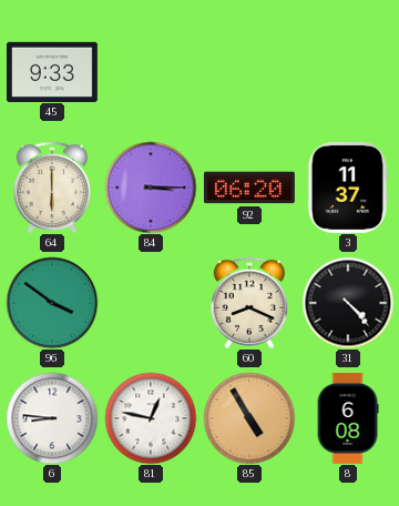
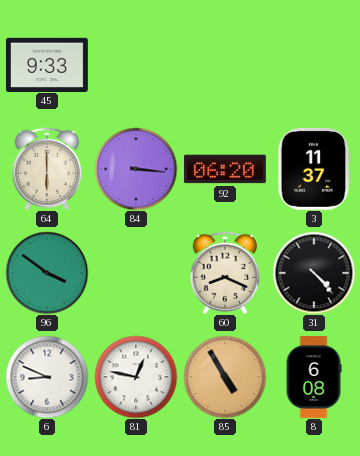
84: 3:15 -> 3:16 (136, 169)
6: 8:46 -> 8:49 (47, 377)
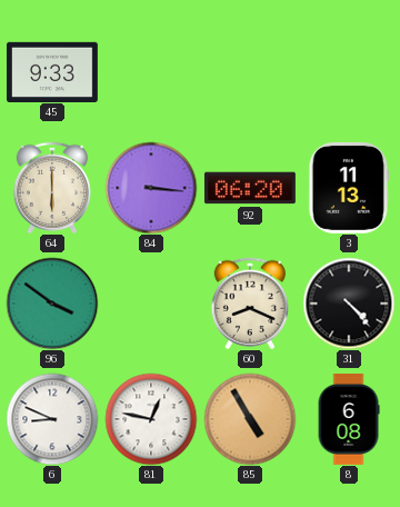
3: 11:37 -> 11:13 (349, 188)
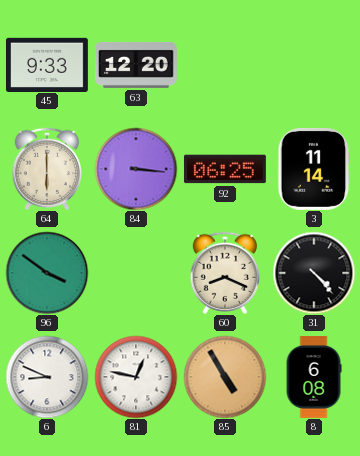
63: none -> 12:20 (136, 65)
92: 06:20 -> 06:25 (225, 169)
3: 11:13 -> 11:14 (314, 169)
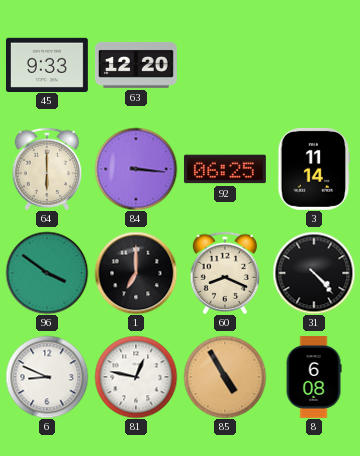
1: none -> 7:00 (136, 273)
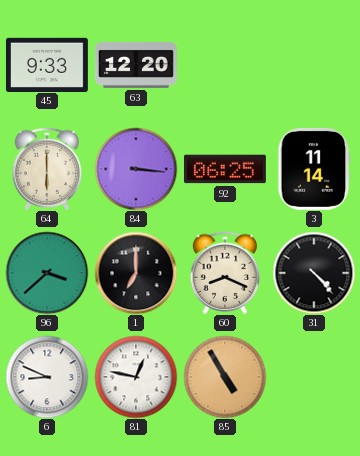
96: 3:51 -> 3:38 (47, 273)
8: 6:08 -> none (314, 378)
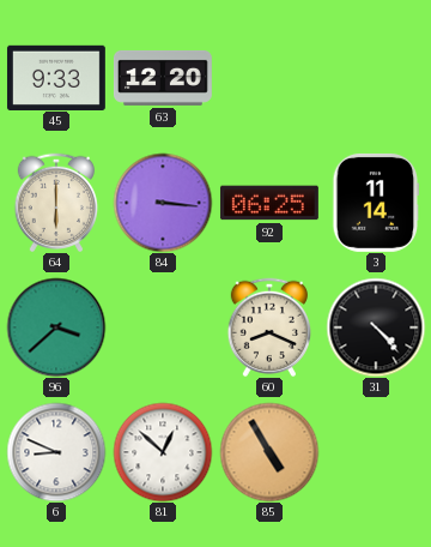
1: 7:00 -> none (136, 273)
81: 12:47 -> 12:52 (163, 452)
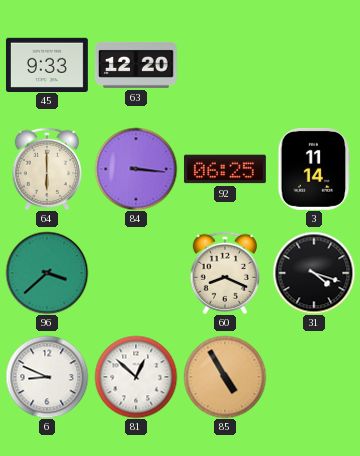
31: 4:23 -> 4:18 (314, 273)
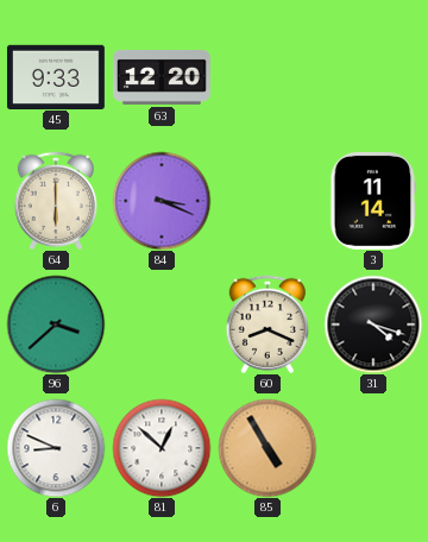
84: 3:16 -> 3:19 (162, 201)
92: 06:25 -> none (225, 169)
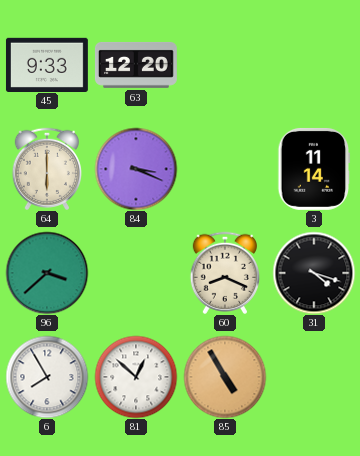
6: 8:49 -> 7:55 (47, 377)
